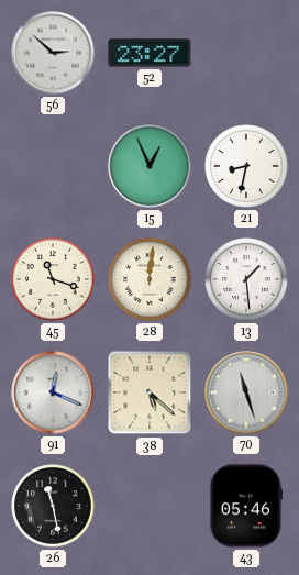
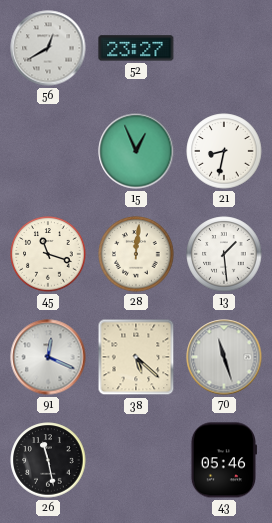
56: 2:52 -> 12:40 (48, 48)
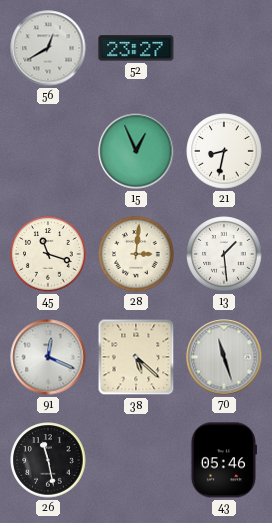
28: 12:01 -> 3:01 (136, 254)
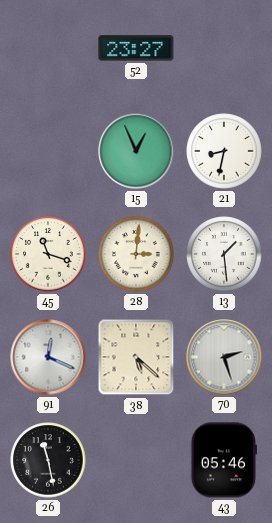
56: 12:40 -> none (48, 48)
70: 11:27 -> 2:27 (224, 357)
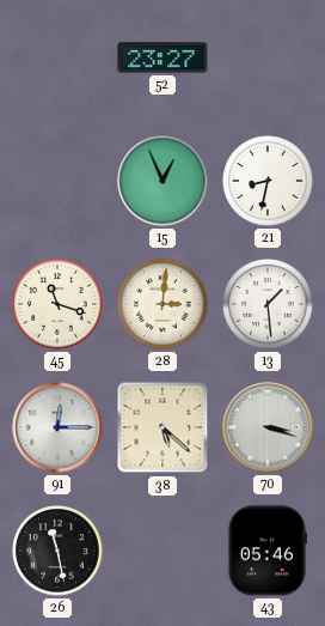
91: 12:19 -> 12:15 (57, 427)
70: 2:27 -> 3:18 (268, 427)
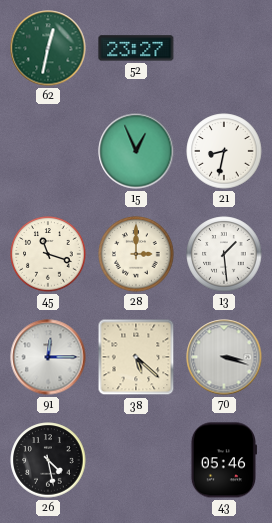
62: none -> 12:32 (48, 48)
28: 3:01 -> 3:00 (136, 254)
26: 11:28 -> 4:28 (48, 460)
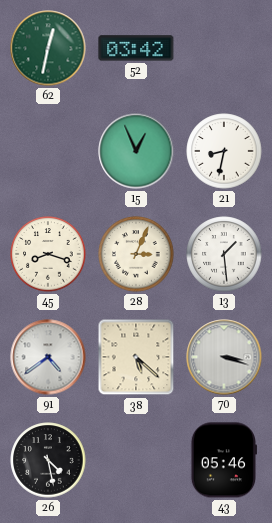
52: 23:27 -> 03:42 (136, 48)
45: 11:18 -> 8:18 (48, 254)
28: 3:00 -> 3:04 (136, 254)
91: 12:15 -> 4:39 (48, 357)
